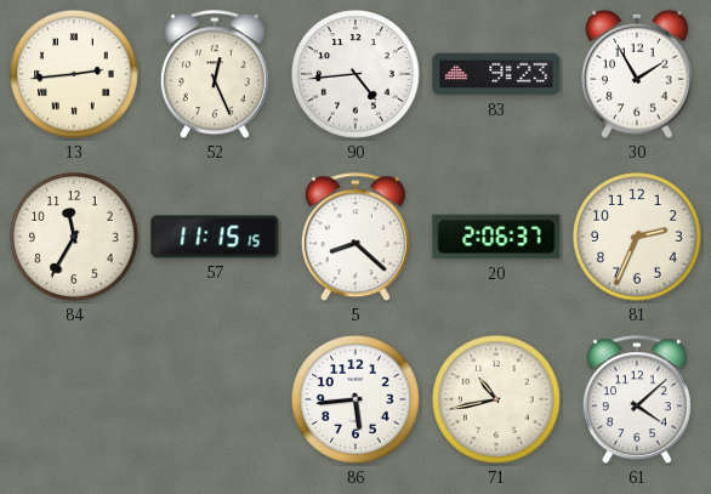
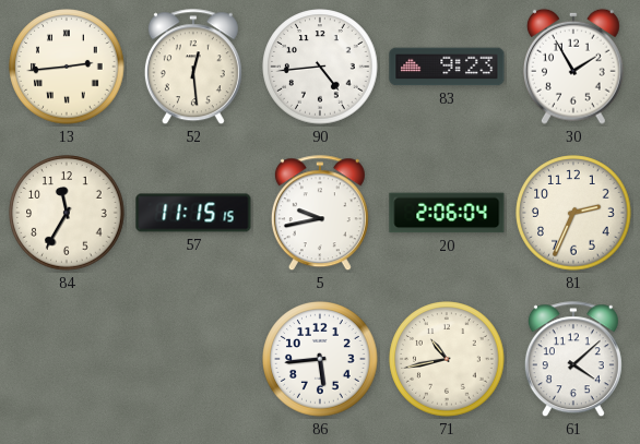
52: 12:26 -> 12:29 (193, 68)
5: 8:22 -> 9:43 (320, 214)
20: 2:06:37 -> 2:06:04 (447, 213)
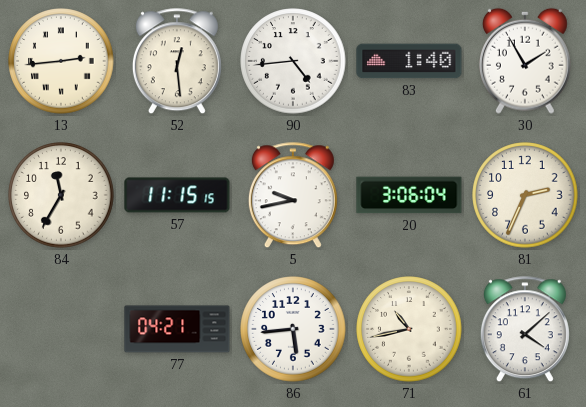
83: 9:23 -> 1:40 (409, 61)
20: 2:06 -> 3:06 (409, 195)
77: none -> 04:21 (177, 329)
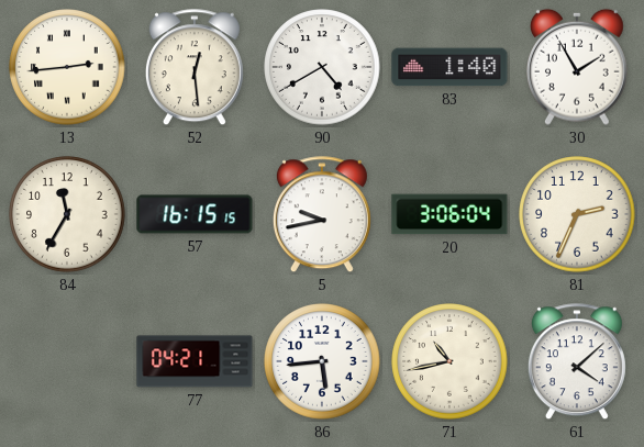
90: 4:44 -> 4:40 (322, 67)
57: 11:15 -> 16:15 (195, 214)
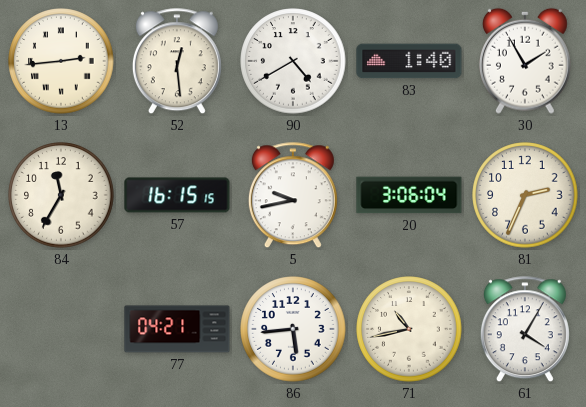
61: 4:08 -> 4:05 (525, 330)
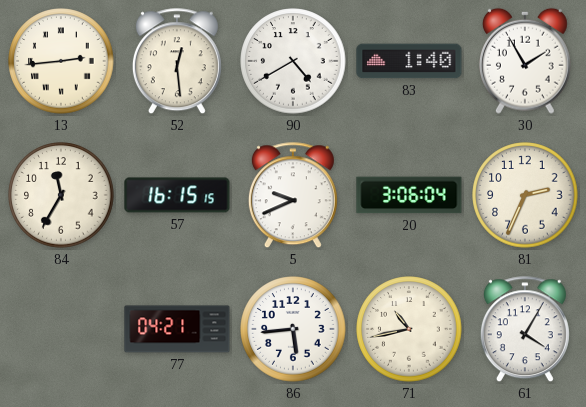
5: 9:43 -> 9:41 (293, 196)
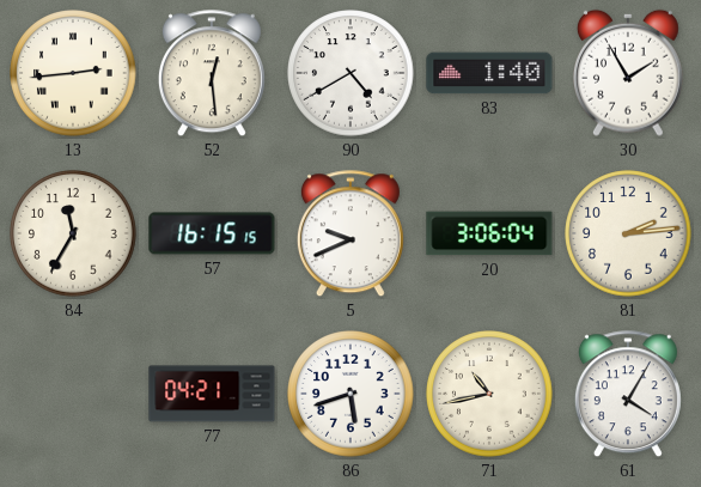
81: 2:34 -> 2:14 (628, 233)
86: 5:44 -> 5:42 (350, 394)
